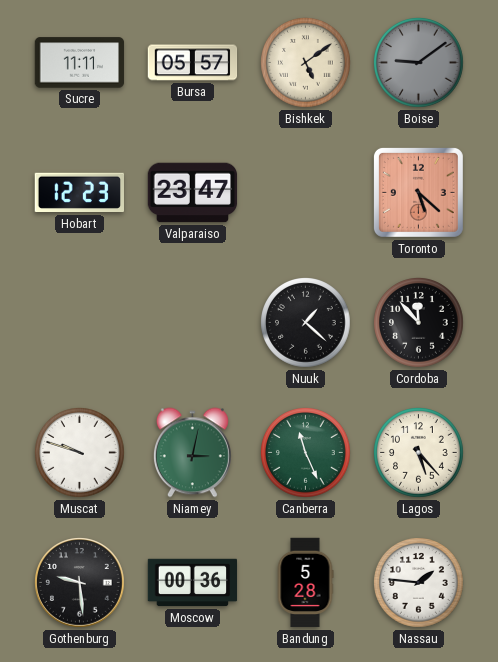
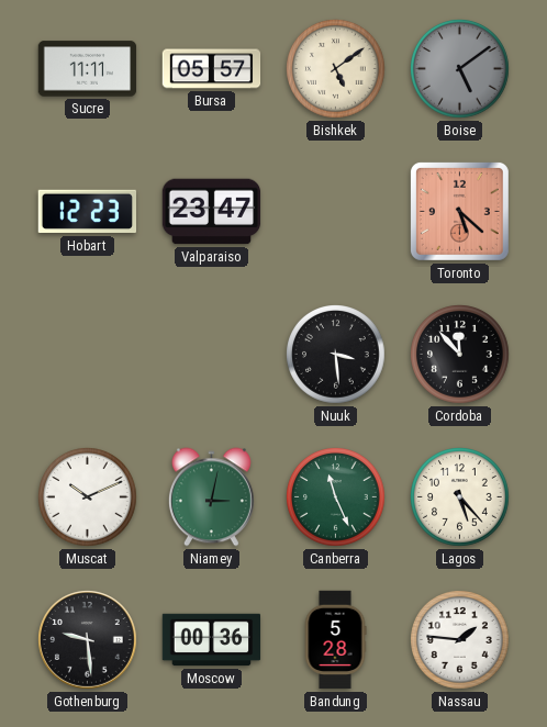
Boise: 9:09 -> 5:09 (460, 69)
Nuuk: 1:22 -> 3:29 (336, 355)
Muscat: 9:48 -> 10:11 (88, 497)
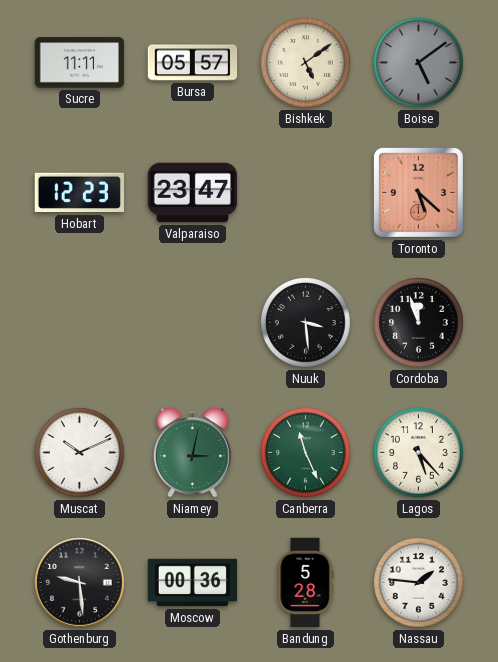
Cordoba: 11:53 -> 11:57 (419, 323)
